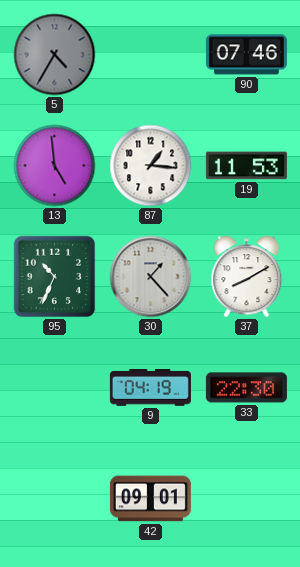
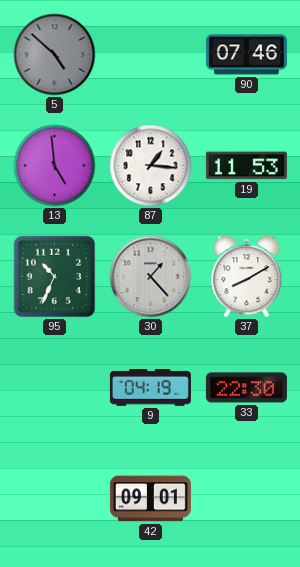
5: 4:35 -> 4:52 (55, 55)
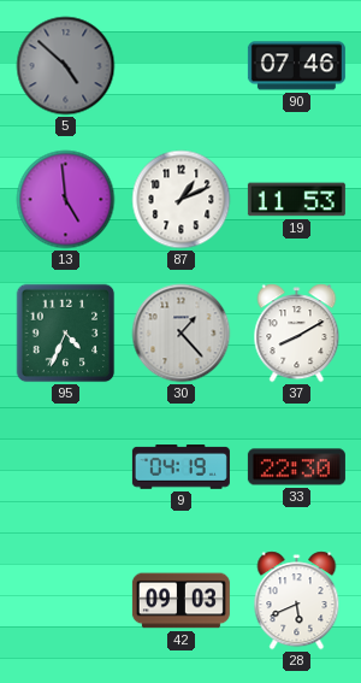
87: 1:16 -> 1:11 (182, 200)
95: 10:34 -> 4:34 (66, 334)
42: 09:01 -> 09:03 (180, 601)
28: none -> 5:41 (297, 601)
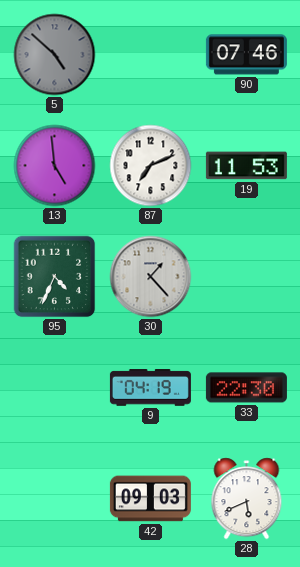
87: 1:11 -> 7:11 (151, 166)
37: 8:10 -> none (297, 334)
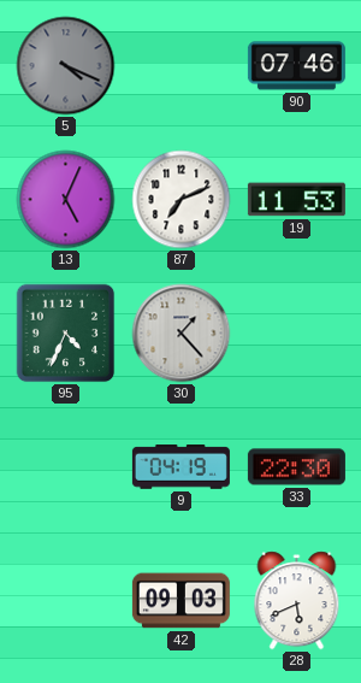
5: 4:52 -> 4:19 (66, 66)
13: 4:59 -> 5:04 (66, 200)
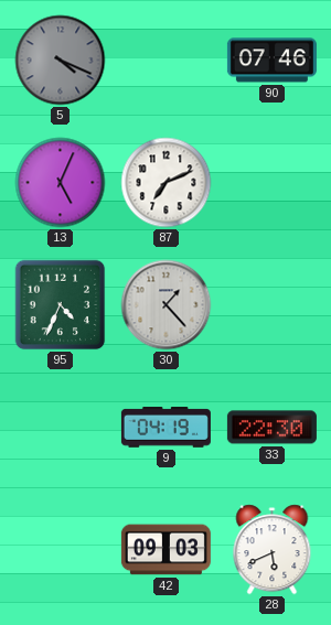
19: 11:53 -> none (296, 200)
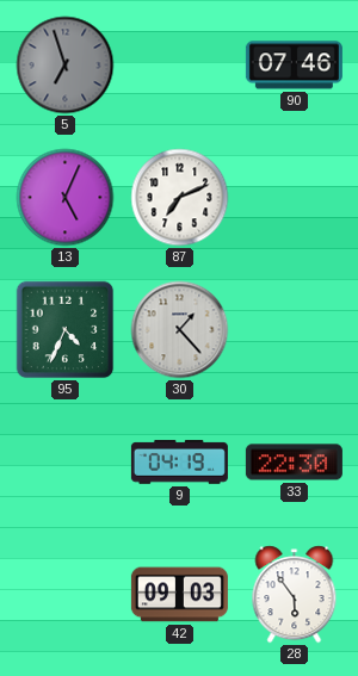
5: 4:19 -> 6:57 (66, 66)
28: 5:41 -> 5:54 (295, 595)
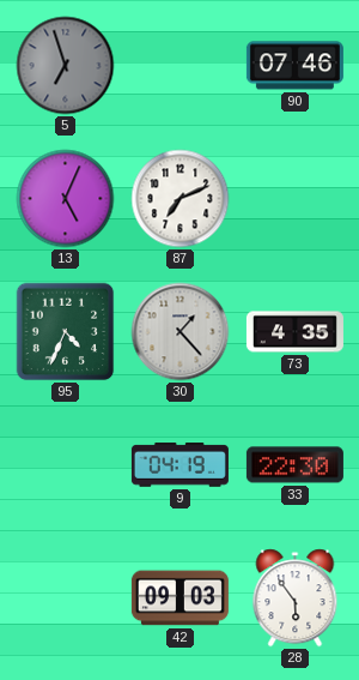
73: none -> 4:35 (294, 332)
